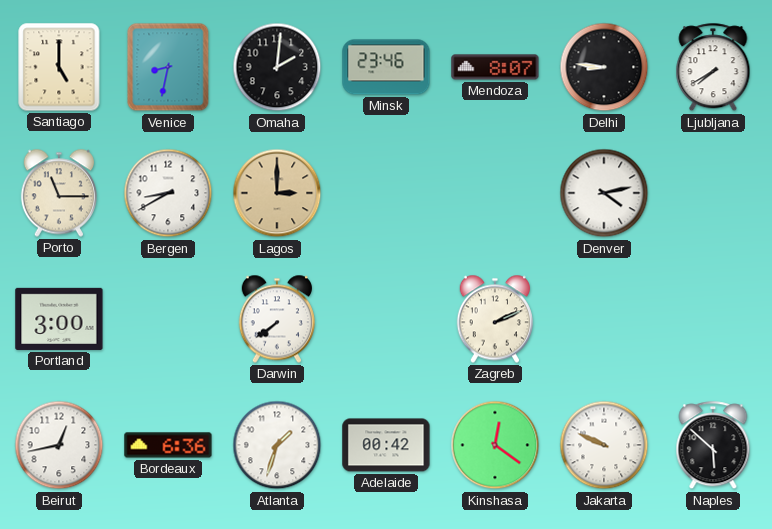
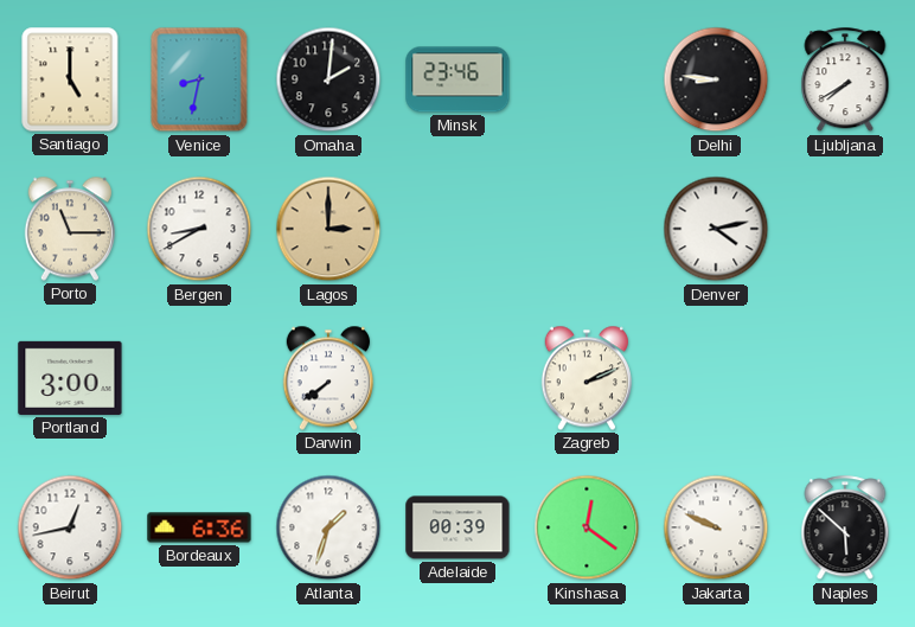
Mendoza: 8:07 -> none (495, 67)
Adelaide: 00:42 -> 00:39 (457, 527)
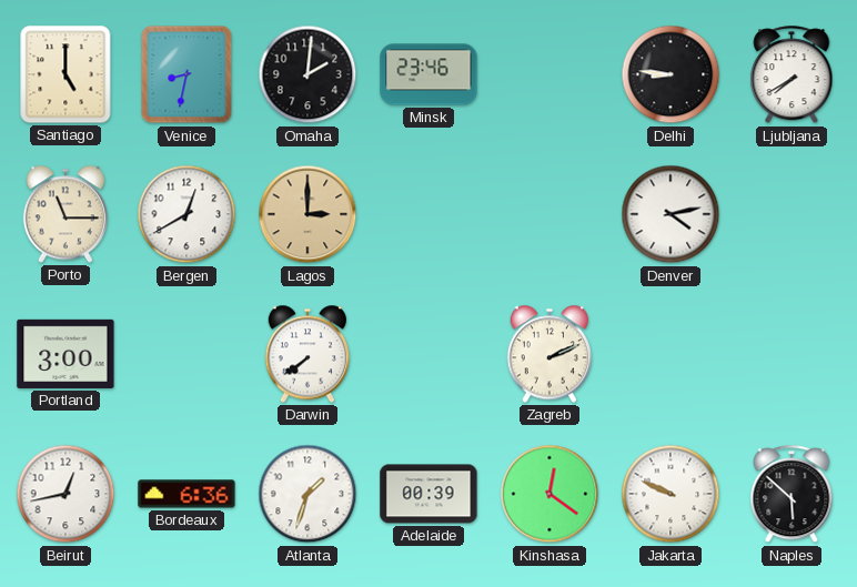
Bergen: 8:40 -> 12:40 (186, 214)
